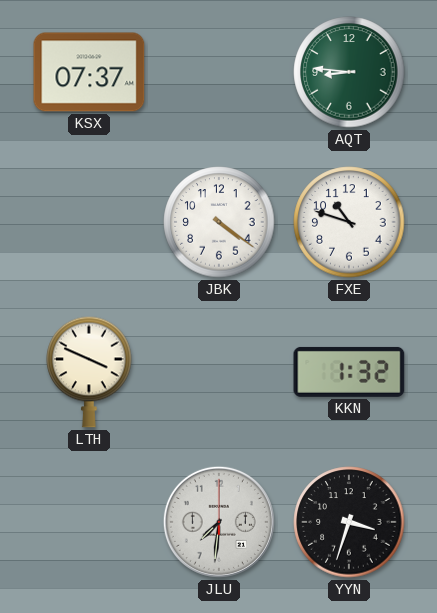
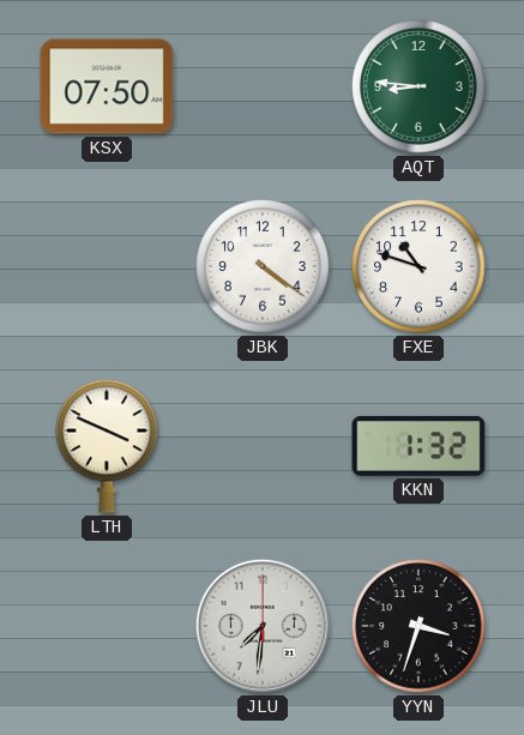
KSX: 07:37 -> 07:50 (107, 86)
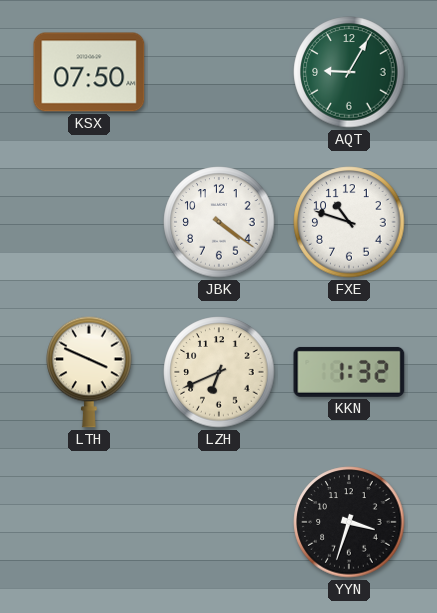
AQT: 8:46 -> 9:05 (349, 72)
LZH: none -> 6:41 (219, 372)
JLU: 7:31 -> none (263, 626)
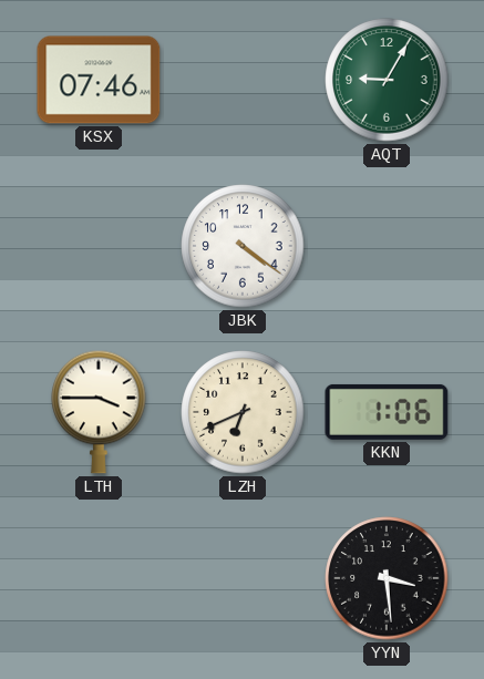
KSX: 07:50 -> 07:46 (99, 80)
FXE: 10:48 -> none (349, 222)
LTH: 3:49 -> 3:45 (99, 412)
KKN: 1:32 -> 1:06 (387, 412)
YYN: 3:33 -> 3:29 (387, 578)
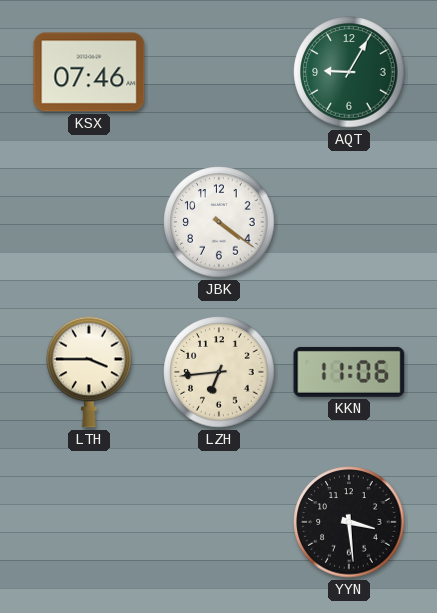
LZH: 6:41 -> 6:44 (219, 372)
KKN: 1:06 -> 11:06 (349, 372)
